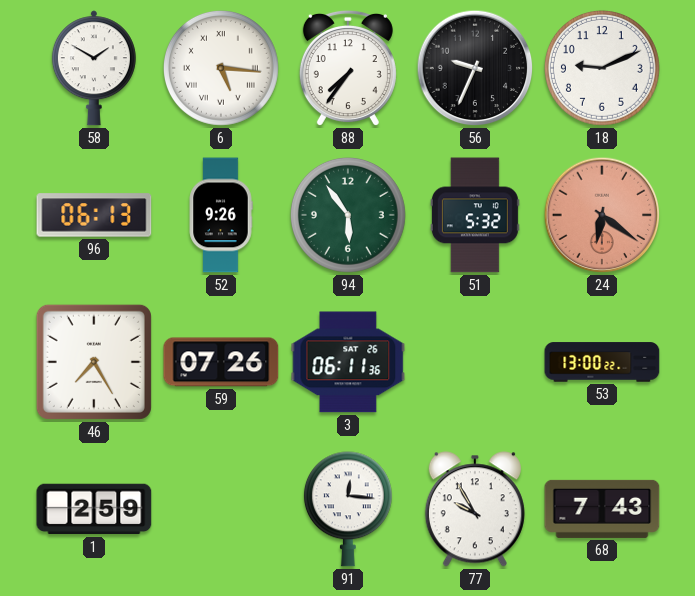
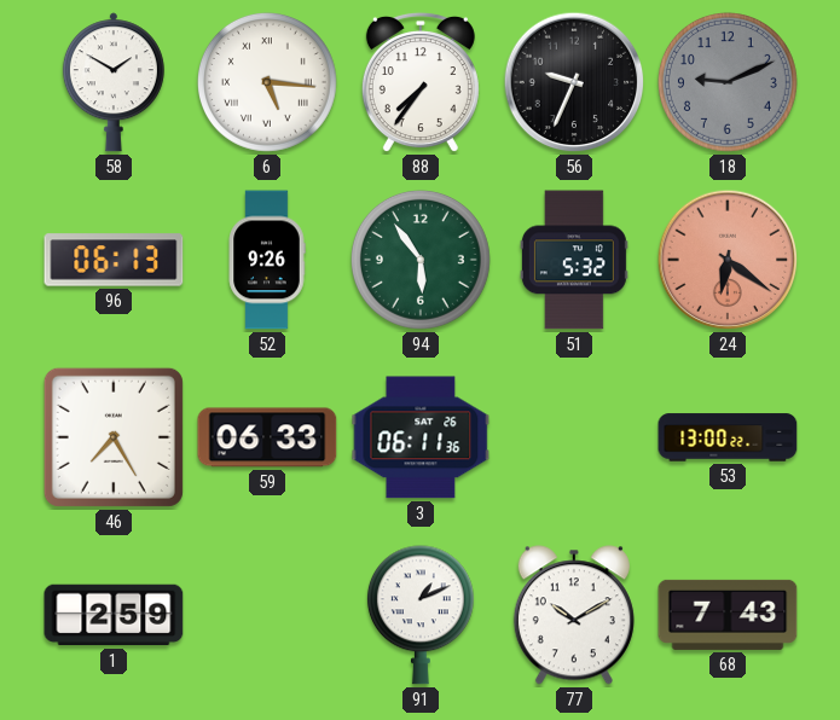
18 dial: white -> grey (728, 82)
59: 07:26 -> 06:33 (267, 437)
91: 12:16 -> 1:11 (421, 615)
77: 9:55 -> 10:10 (574, 615)
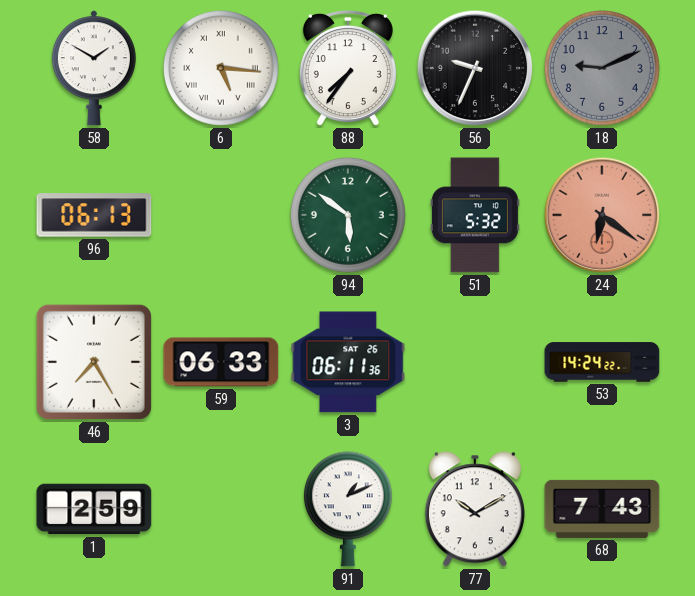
52: 9:26 -> none (267, 260)
94: 5:54 -> 5:51 (348, 215)
53: 13:00 -> 14:24 (602, 362)
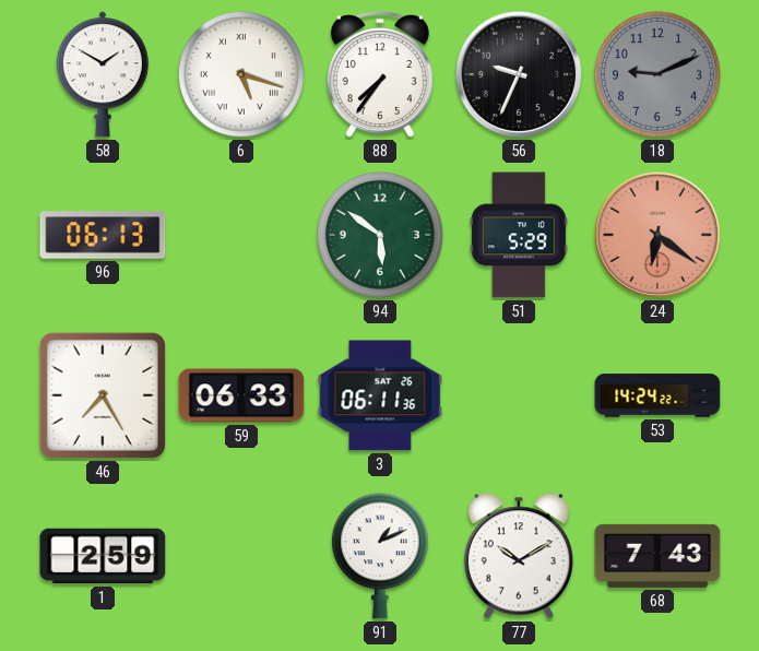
6: 5:16 -> 5:18 (241, 74)
51: 5:32 -> 5:29 (519, 235)
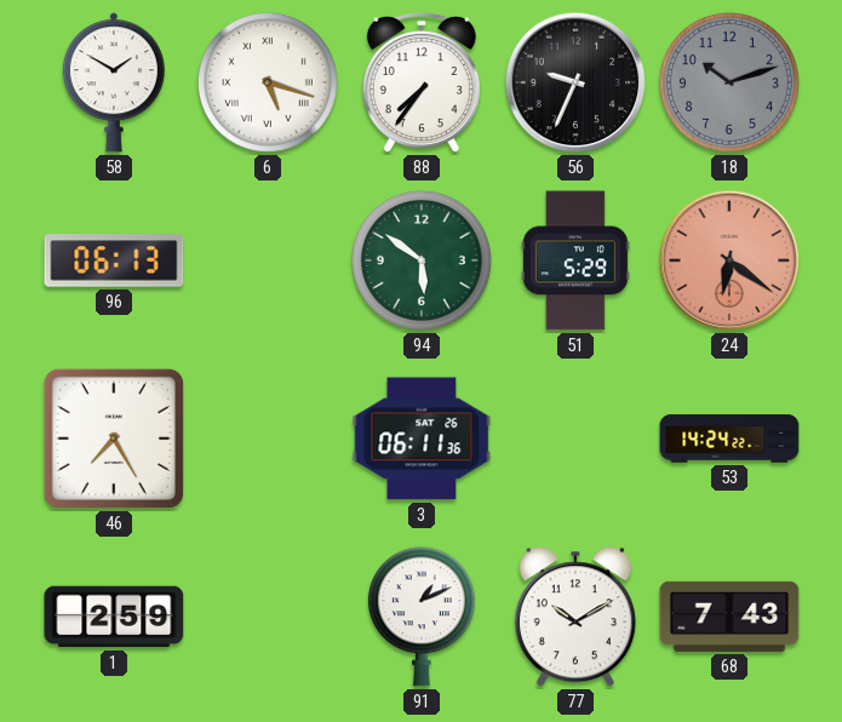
18: 9:11 -> 10:12 (729, 82)
59: 06:33 -> none (241, 395)
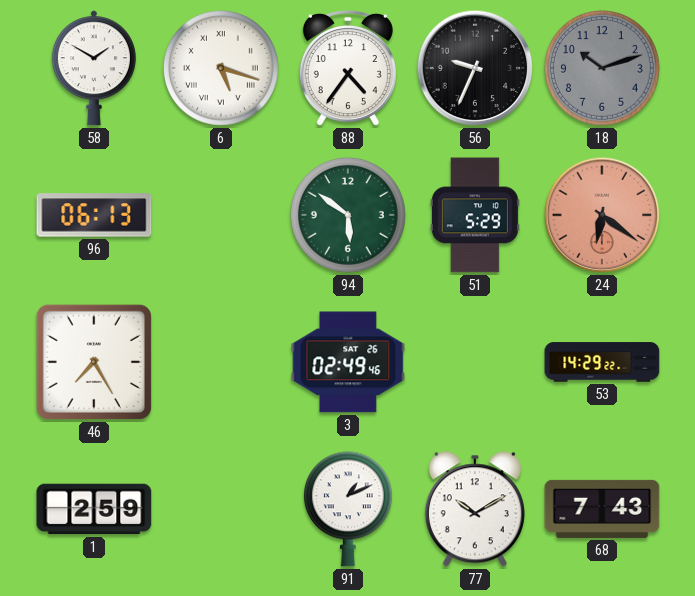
88: 7:36 -> 4:36 (348, 68)
3: 06:11 -> 02:49 (348, 362)
53: 14:24 -> 14:29 (602, 362)
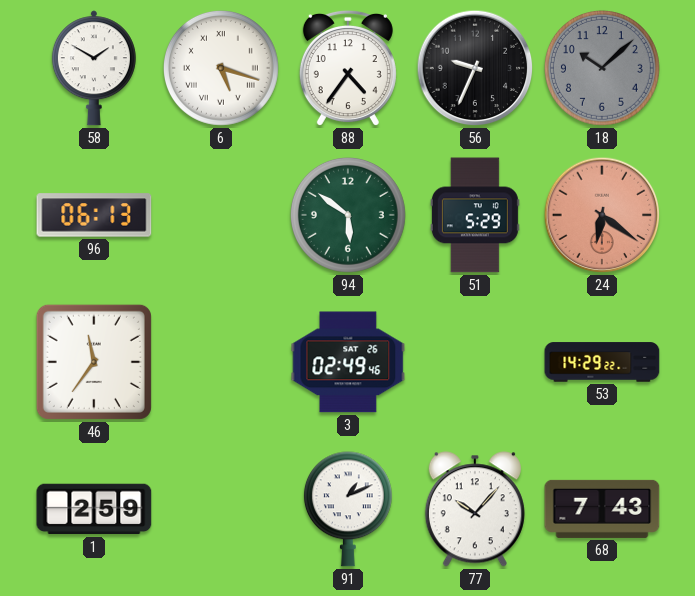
18: 10:12 -> 10:08 (602, 68)
46: 7:25 -> 11:36 (94, 362)
77: 10:10 -> 10:07 (475, 509)
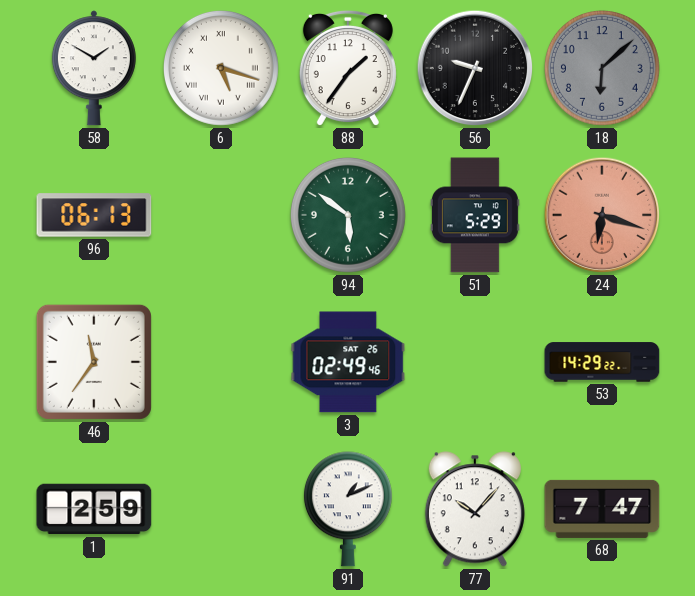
88: 4:36 -> 1:36 (348, 68)
18: 10:08 -> 6:08 (602, 68)
24: 6:21 -> 6:18 (602, 215)
68: 7:43 -> 7:47 (602, 509)
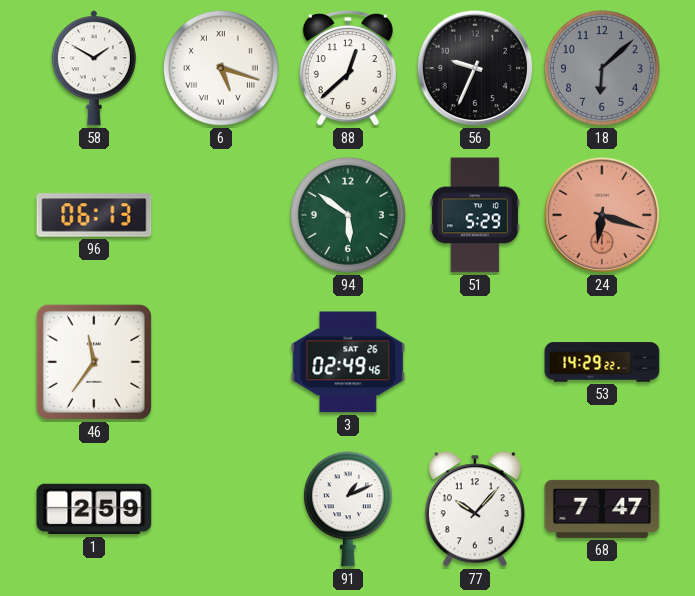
88: 1:36 -> 12:38 (348, 68)
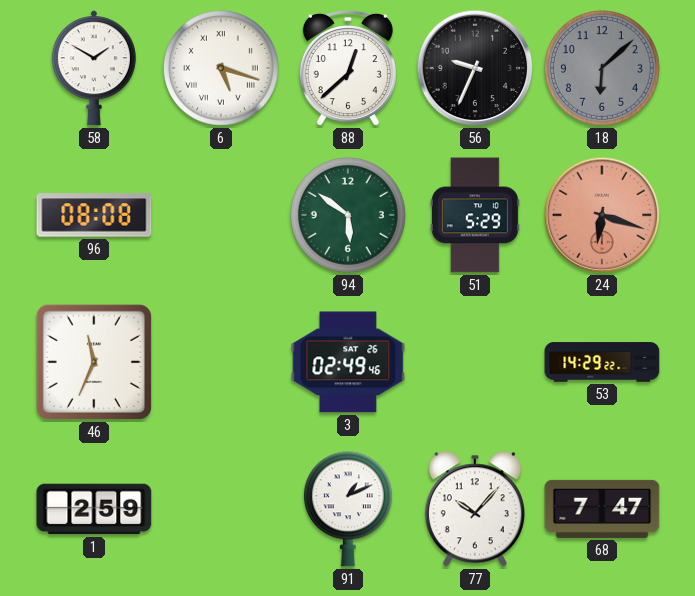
96: 06:13 -> 08:08 (94, 215)
46: 11:36 -> 11:34 (94, 362)
